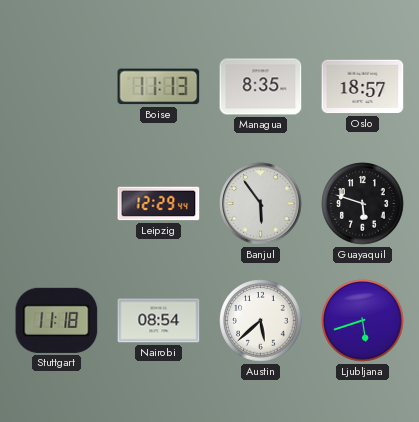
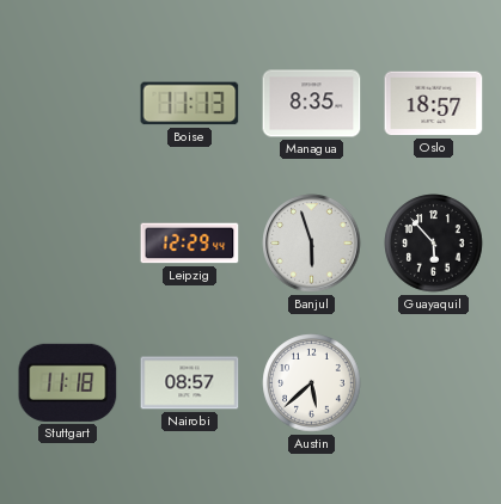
Banjul: 5:54 -> 5:57 (312, 244)
Guayaquil: 5:48 -> 5:53 (434, 244)
Nairobi: 08:54 -> 08:57 (190, 383)
Ljubljana: 5:42 -> none (363, 321)
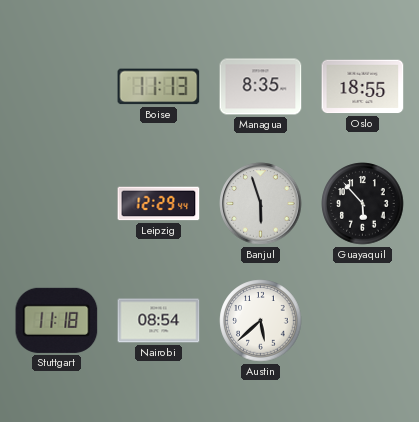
Oslo: 18:57 -> 18:55 (363, 87)
Nairobi: 08:57 -> 08:54 (159, 321)
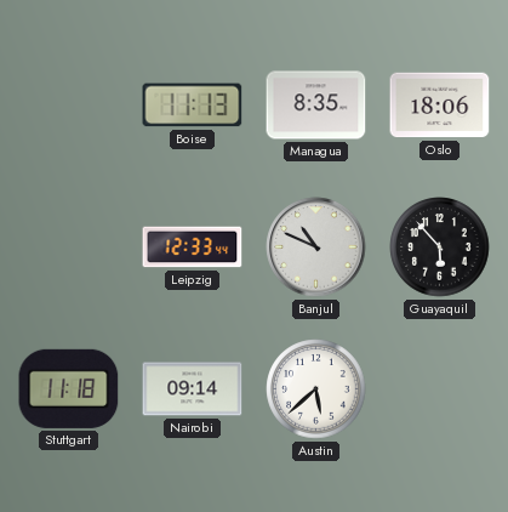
Oslo: 18:55 -> 18:06 (440, 106)
Leipzig: 12:29 -> 12:33 (193, 248)
Banjul: 5:57 -> 10:49 (316, 248)
Nairobi: 08:54 -> 09:14 (193, 389)
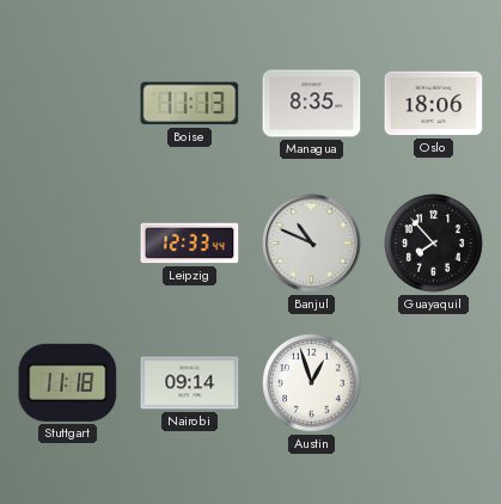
Guayaquil: 5:53 -> 7:53 (434, 244)
Austin: 5:38 -> 12:57 (312, 383)
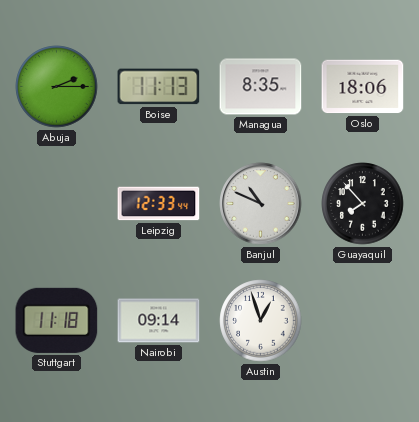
Abuja: none -> 2:15 (57, 87)
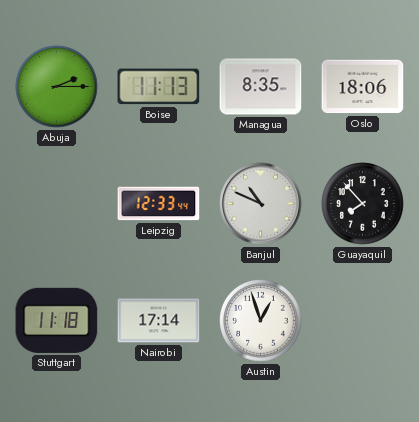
Nairobi: 09:14 -> 17:14 (159, 321)
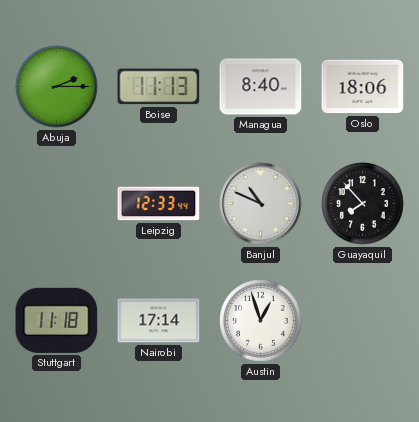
Managua: 8:35 -> 8:40 (261, 87)
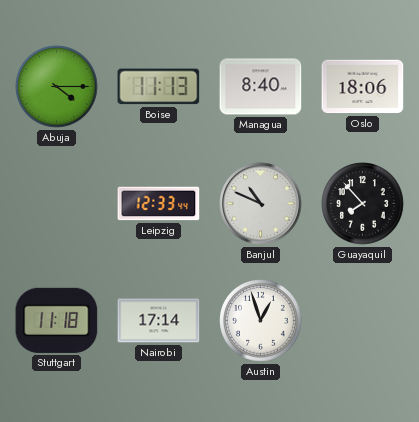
Abuja: 2:15 -> 4:15 (57, 87)
